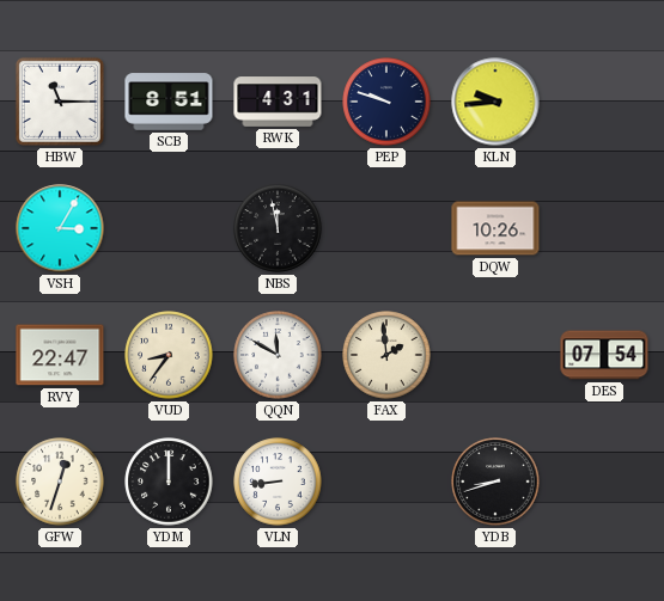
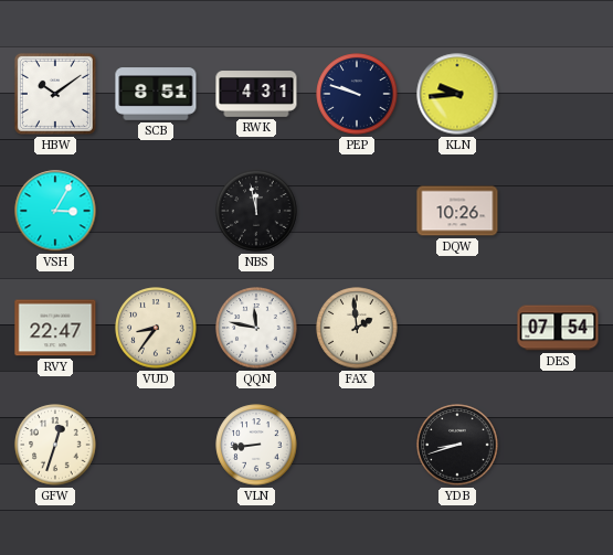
HBW: 11:15 -> 10:09 (55, 94)
QQN: 11:50 -> 11:47 (256, 328)
YDM: 12:00 -> none (169, 482)
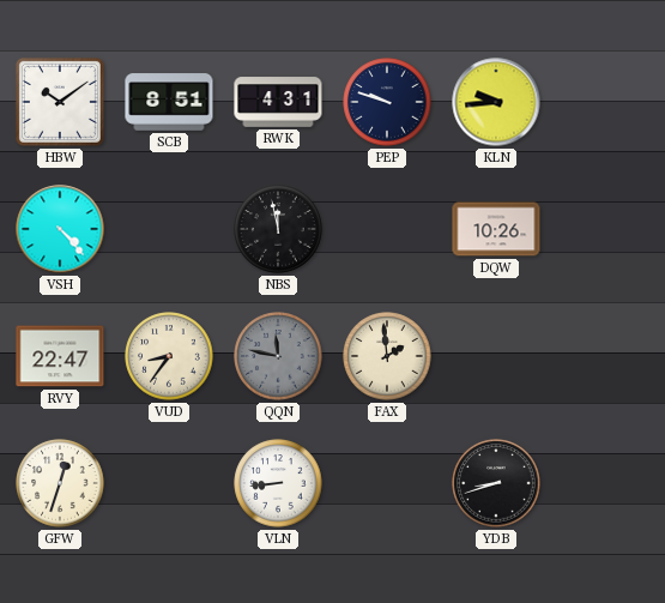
VSH: 3:05 -> 4:23 (60, 229)
QQN dial: white -> grey (278, 356)
DES: 07:54 -> none (558, 328)
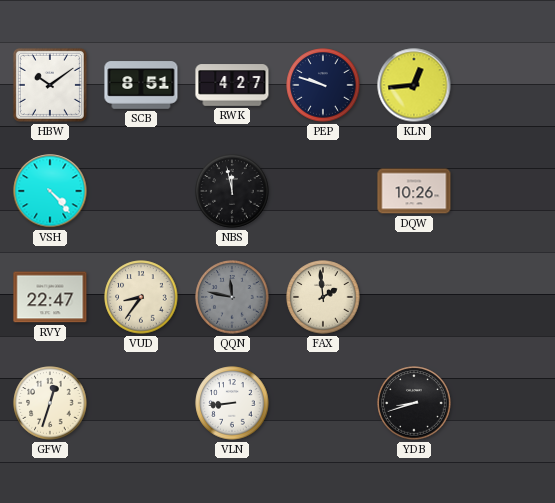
RWK: 4:31 -> 4:27 (232, 85)
KLN: 9:44 -> 12:44 (414, 85)
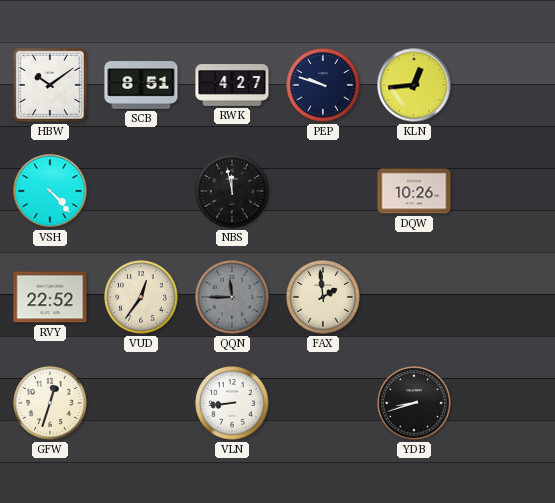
RVY: 22:47 -> 22:52 (50, 297)
VUD: 8:36 -> 12:36 (141, 297)
QQN: 11:47 -> 11:45 (232, 297)
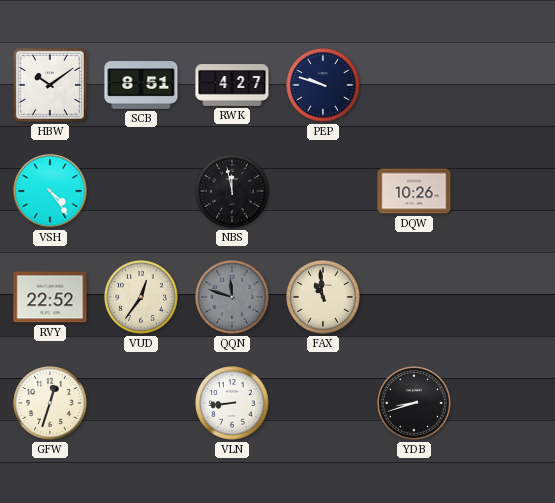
KLN: 12:44 -> none (414, 85)
VSH: 4:23 -> 4:24 (50, 191)
QQN: 11:45 -> 11:48 (232, 297)
FAX: 1:59 -> 10:59 (323, 297)
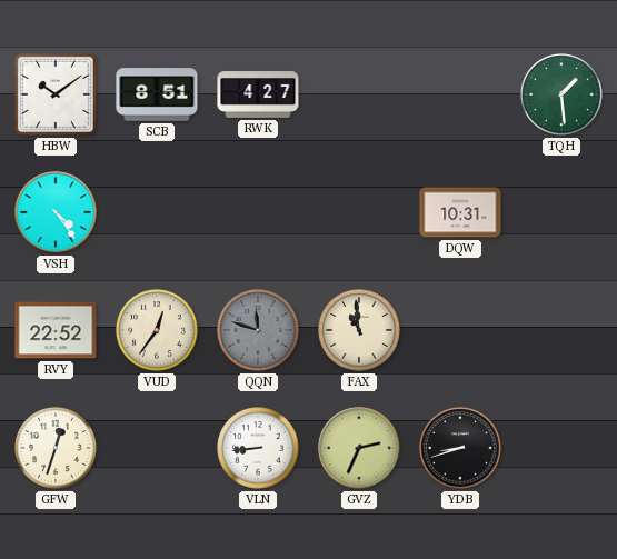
PEP: 9:48 -> none (323, 85)
TQH: none -> 1:29 (561, 94)
NBS: 11:58 -> none (232, 191)
DQW: 10:26 -> 10:31 (460, 212)
GVZ: none -> 2:34 (359, 448)
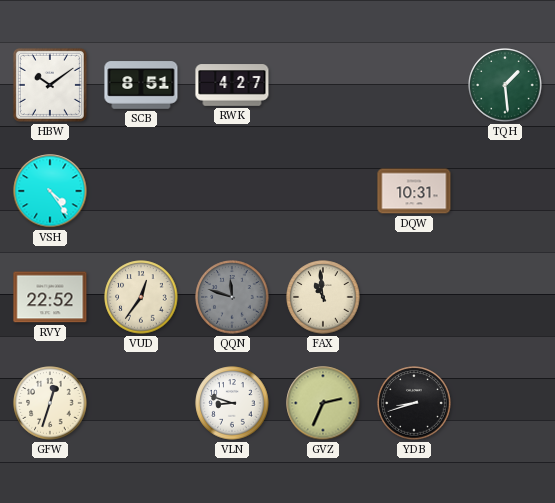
VLN: 8:44 -> 8:48 (232, 403)
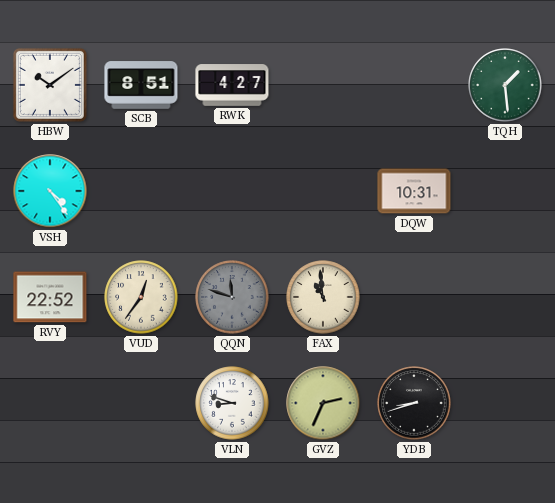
GFW: 12:33 -> none (50, 403)
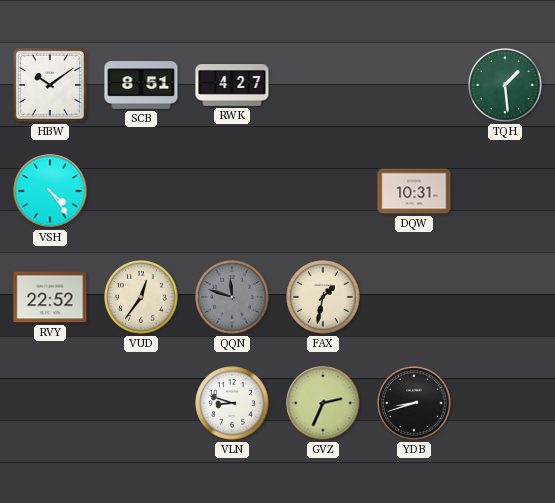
FAX: 10:59 -> 1:32 (323, 297)
